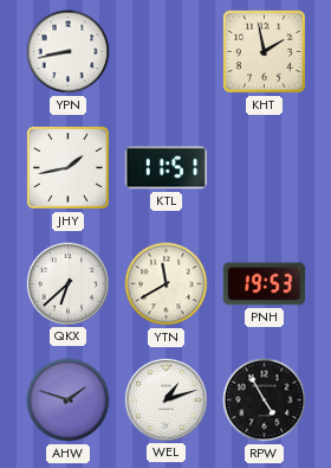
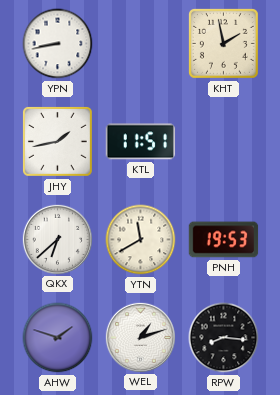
RPW: 4:55 -> 8:16 (224, 338)
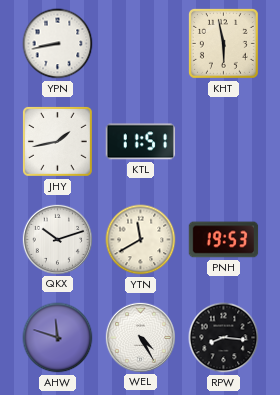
KHT: 1:58 -> 5:58 (223, 43)
QKX: 6:38 -> 10:12 (57, 239)
AHW: 1:48 -> 11:48 (58, 338)
WEL: 1:12 -> 4:25 (140, 337)
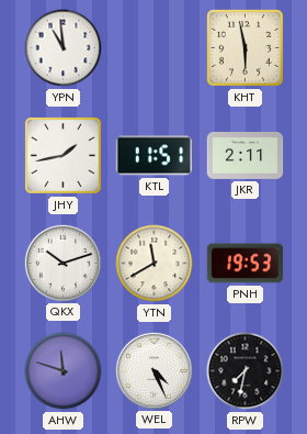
YPN: 8:43 -> 10:59 (64, 48)
JKR: none -> 2:11 (246, 156)
WEL: 4:25 -> 4:26 (153, 370)
RPW: 8:16 -> 7:32 (246, 371)
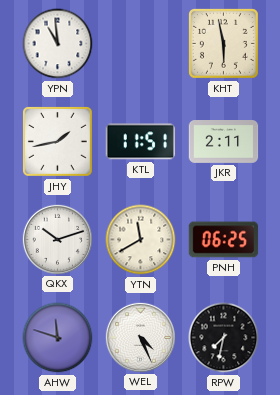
PNH: 19:53 -> 06:25 (224, 240)
